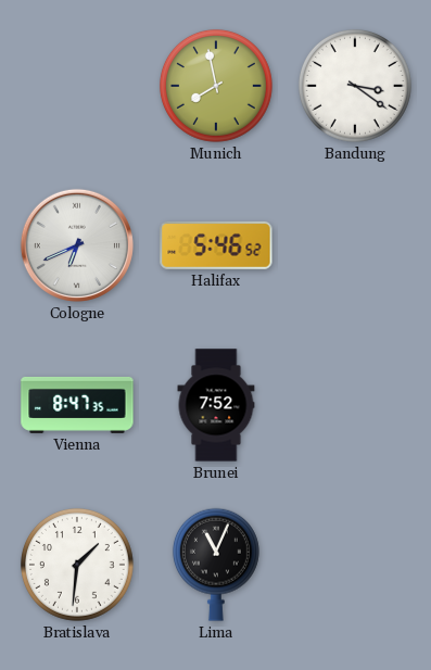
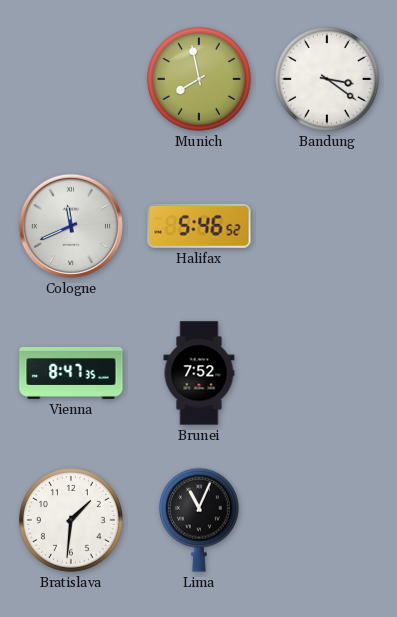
Cologne: 6:41 -> 11:41 (71, 226)
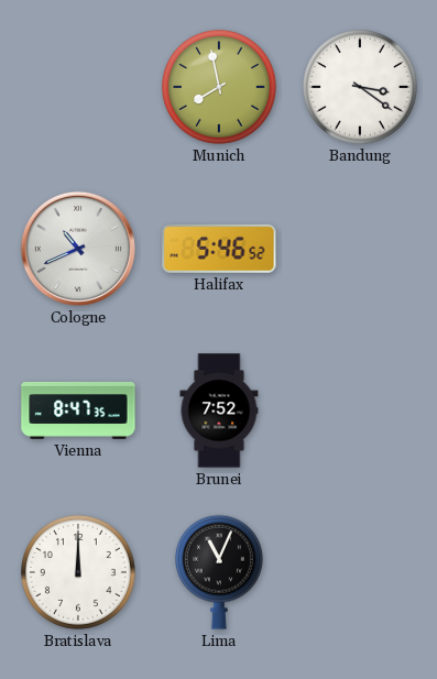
Cologne: 11:41 -> 10:41 (78, 249)
Bratislava: 1:31 -> 12:00 (78, 572)
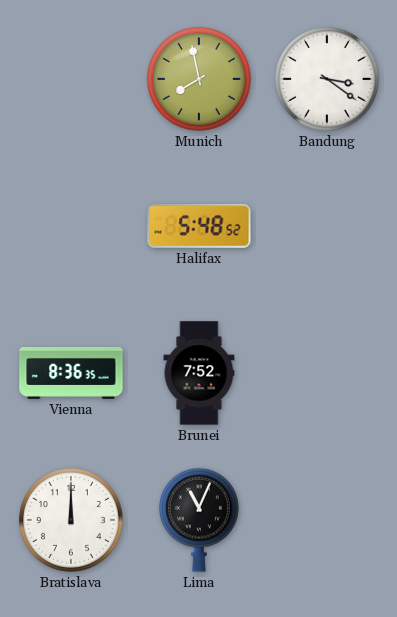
Cologne: 10:41 -> none (78, 249)
Halifax: 5:46 -> 5:48 (199, 226)
Vienna: 8:47 -> 8:36 (71, 373)
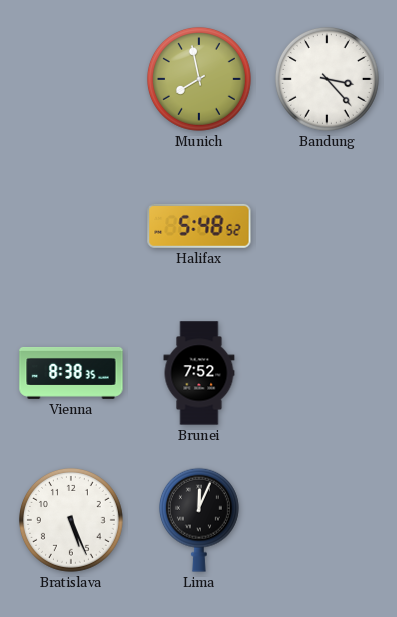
Bandung: 3:21 -> 3:23 (327, 79)
Vienna: 8:36 -> 8:38 (71, 373)
Bratislava: 12:00 -> 5:26 (71, 520)
Lima: 11:04 -> 12:04 (199, 520)
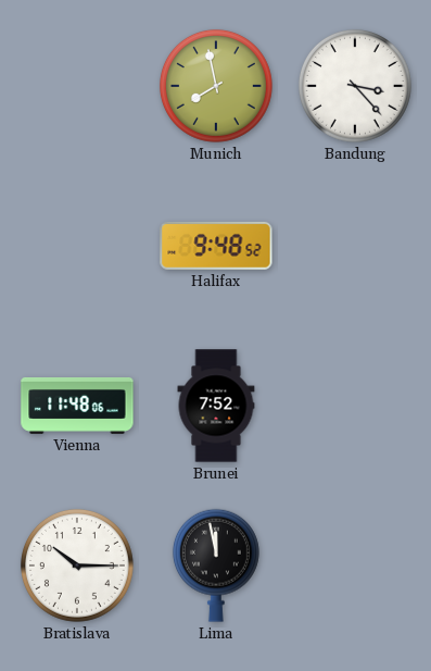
Halifax: 5:48 -> 9:48 (216, 246)
Vienna: 8:38 -> 11:48 (77, 406)
Bratislava: 5:26 -> 10:15 (77, 566)
Lima: 12:04 -> 11:58 (216, 566)
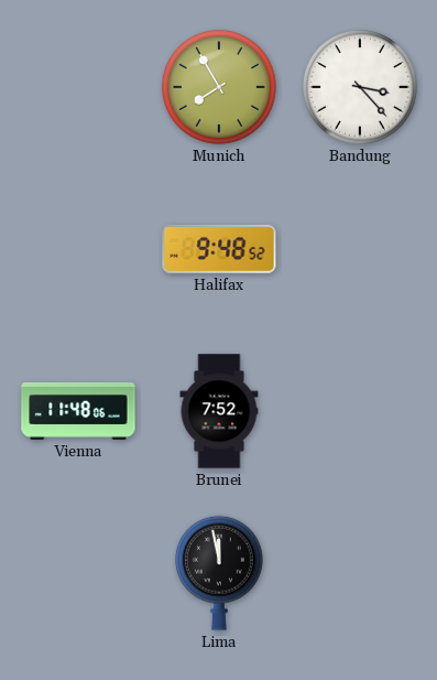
Munich: 7:58 -> 7:55 (219, 87)
Bratislava: 10:15 -> none (77, 566)
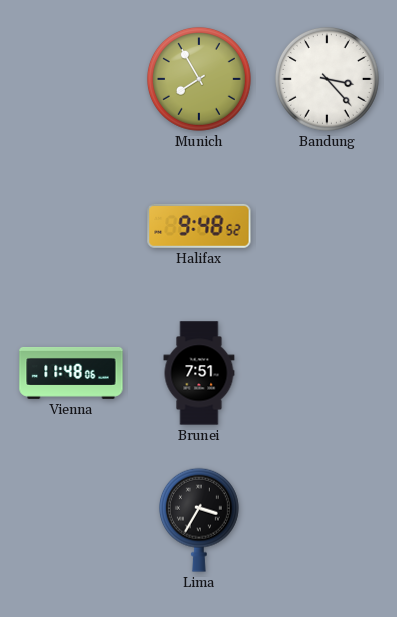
Brunei: 7:52 -> 7:51 (199, 373)
Lima: 11:58 -> 3:35 (199, 520)
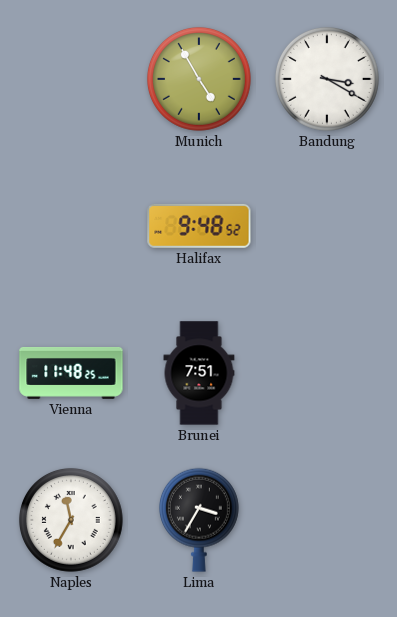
Munich: 7:55 -> 4:55 (199, 79)
Bandung: 3:23 -> 3:20 (327, 79)
Vienna: 11:48:06 -> 11:48:25 (71, 373)
Naples: none -> 11:35 (71, 520)
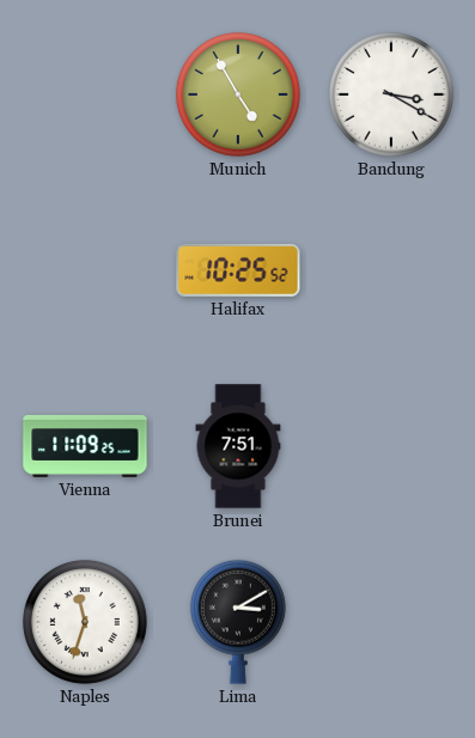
Halifax: 9:48 -> 10:25 (238, 270)
Vienna: 11:48 -> 11:09 (85, 446)
Naples: 11:35 -> 11:33 (85, 622)
Lima: 3:35 -> 3:10 (238, 622)
